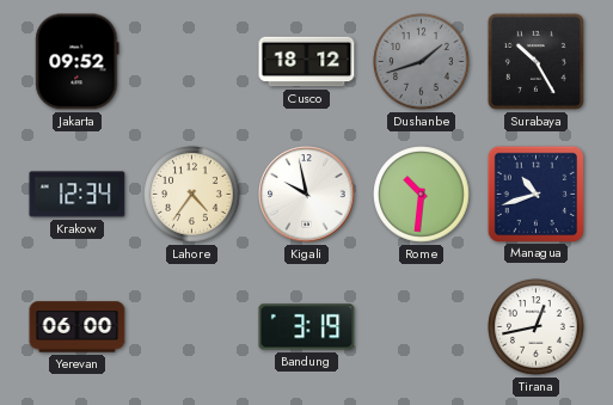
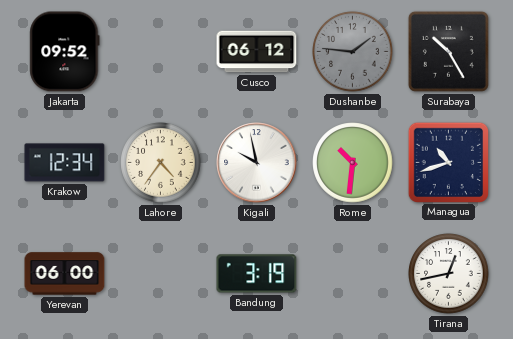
Cusco: 18:12 -> 06:12 (257, 52)
Dushanbe: 1:42 -> 1:46 (353, 52)
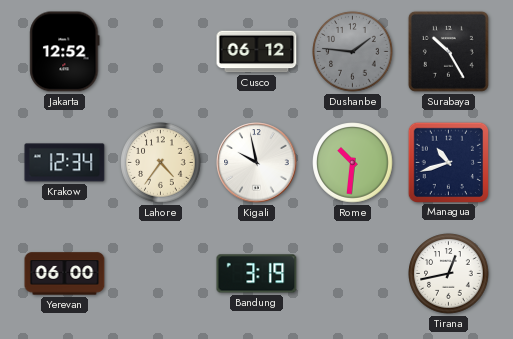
Jakarta: 09:52 -> 12:52 (65, 52)
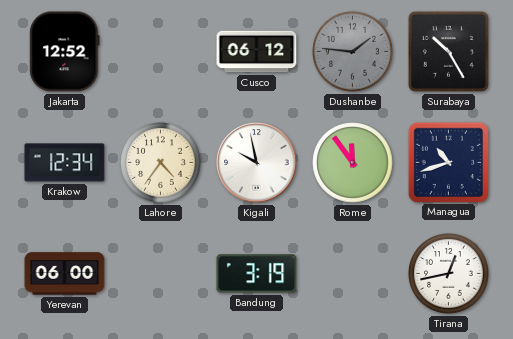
Rome: 10:31 -> 11:54 (353, 163)
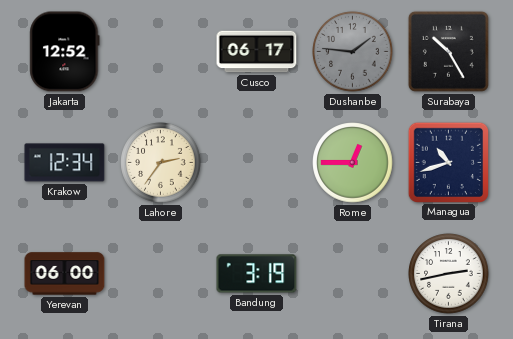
Cusco: 06:12 -> 06:17 (257, 52)
Lahore: 4:36 -> 2:36 (161, 163)
Kigali: 9:58 -> none (257, 163)
Rome: 11:54 -> 12:45 (353, 163)
Tirana: 12:43 -> 2:43 (449, 274)
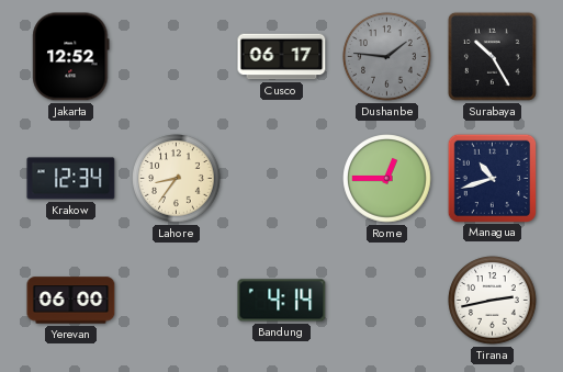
Lahore: 2:36 -> 8:36 (177, 179)
Bandung: 3:19 -> 4:14 (282, 301)
